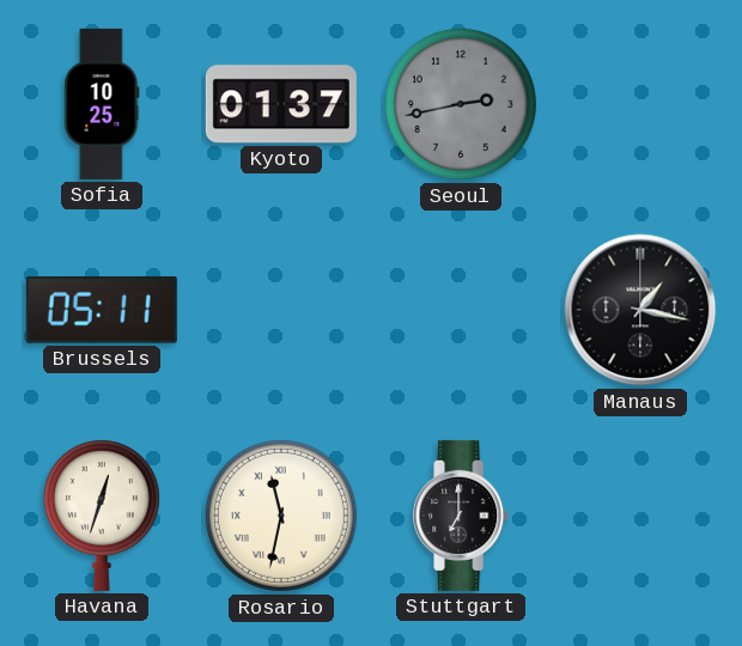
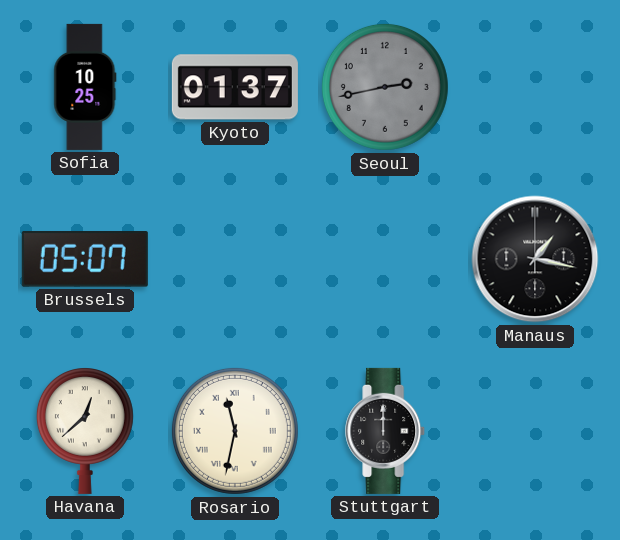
Brussels: 05:11 -> 05:07 (85, 260)
Havana: 12:33 -> 12:38 (85, 431)
Stuttgart: 7:00 -> 12:00 (386, 431)
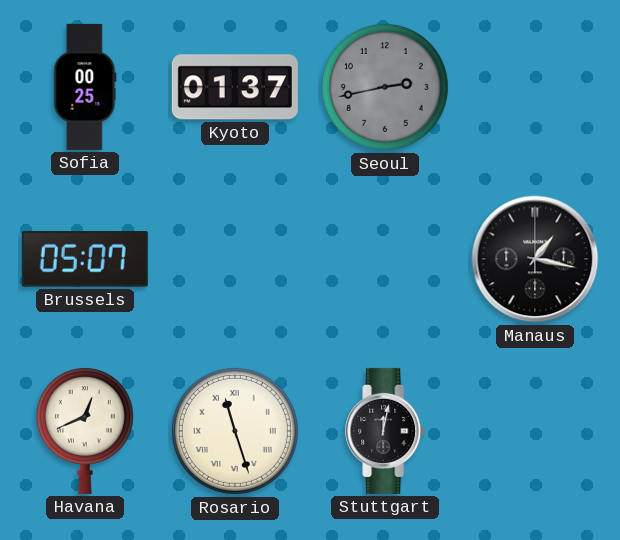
Sofia: 10:25 -> 00:25 (85, 87)
Havana: 12:38 -> 12:41 (85, 431)
Rosario: 11:32 -> 11:27 (235, 431)
Stuttgart: 12:00 -> 12:02 (386, 431)
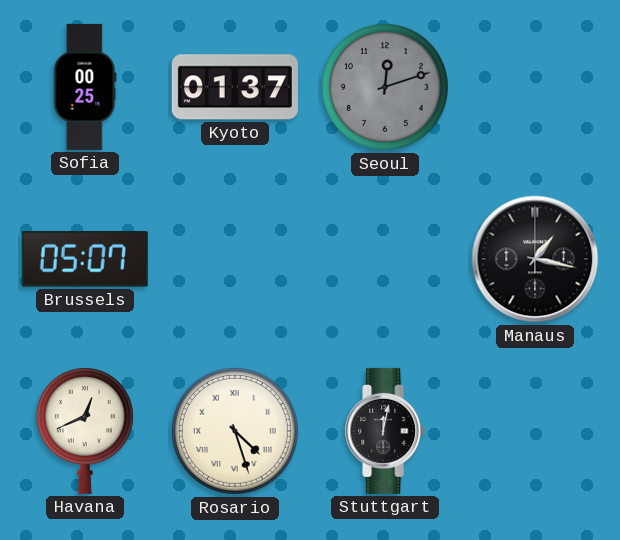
Seoul: 2:43 -> 12:12 (385, 87)
Rosario: 11:27 -> 4:27 (235, 431)
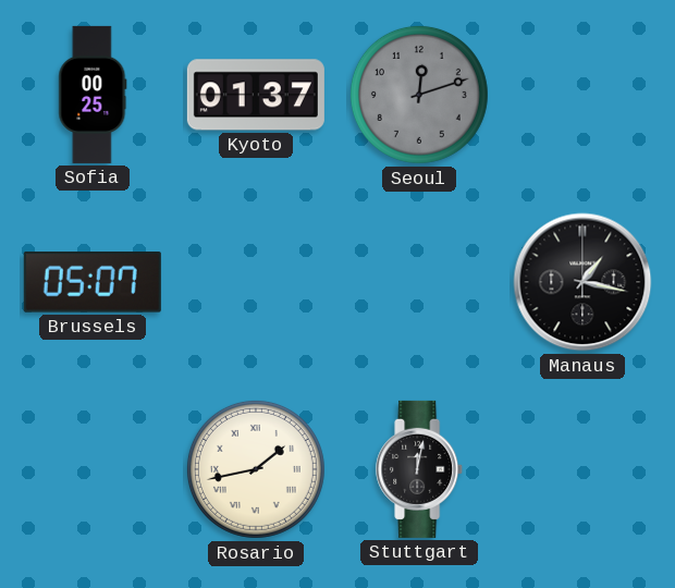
Havana: 12:41 -> none (85, 431)
Rosario: 4:27 -> 1:43 (256, 469)
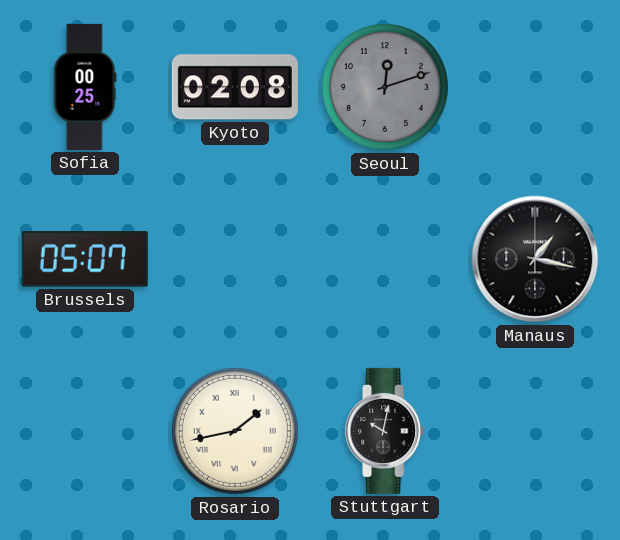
Kyoto: 01:37 -> 02:08 (235, 87)
Stuttgart: 12:02 -> 10:02 (386, 431)
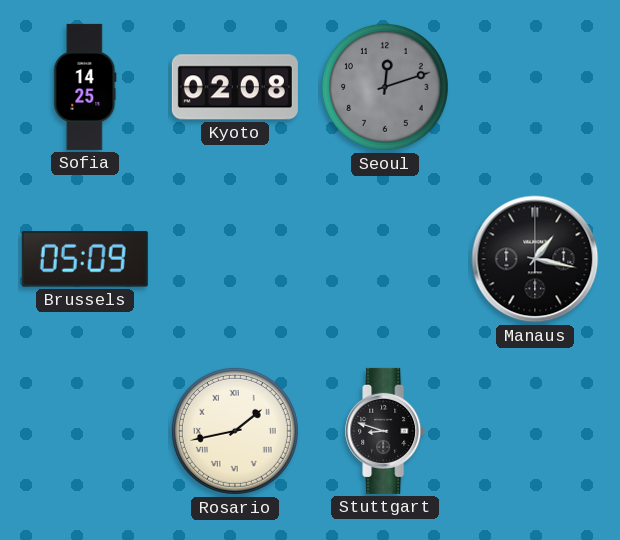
Sofia: 00:25 -> 14:25 (85, 87)
Brussels: 05:07 -> 05:09 (85, 260)
Stuttgart: 10:02 -> 8:48 (386, 431)
